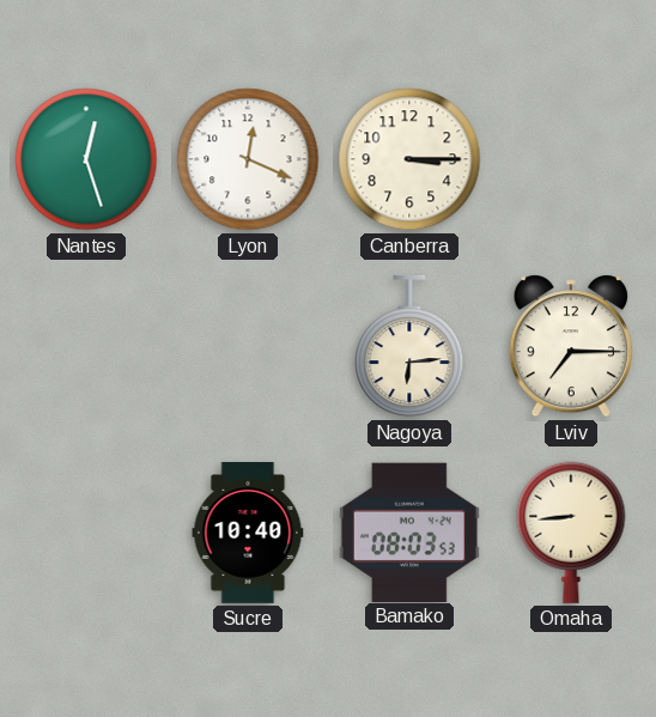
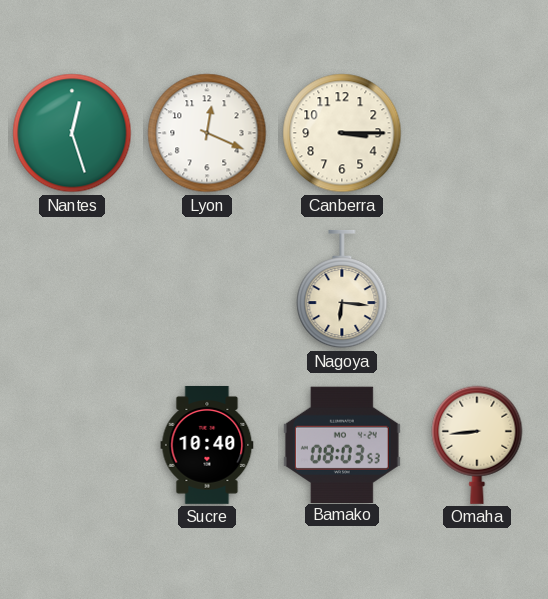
Nagoya: 6:14 -> 6:16 (342, 289)
Lviv: 7:15 -> none (571, 346)
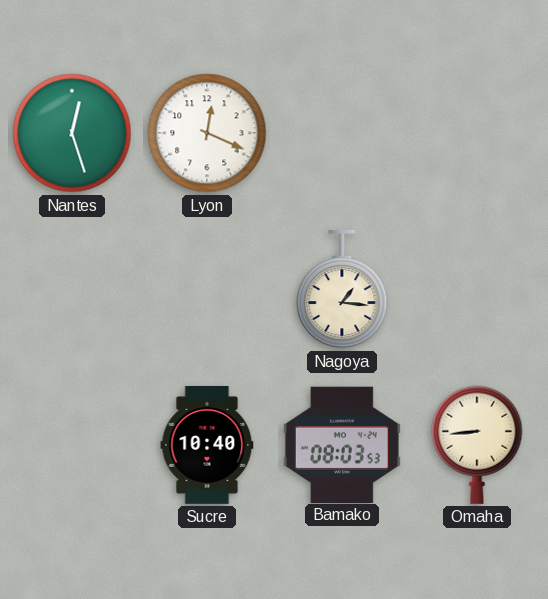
Canberra: 3:15 -> none (342, 133)
Nagoya: 6:16 -> 1:16 (342, 289)
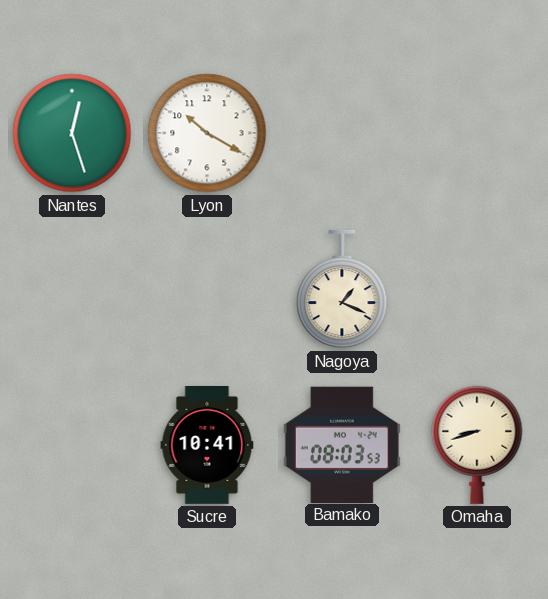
Lyon: 12:19 -> 10:20 (207, 133)
Nagoya: 1:16 -> 1:19 (342, 289)
Sucre: 10:40 -> 10:41 (207, 445)
Omaha: 8:44 -> 8:42 (477, 445)
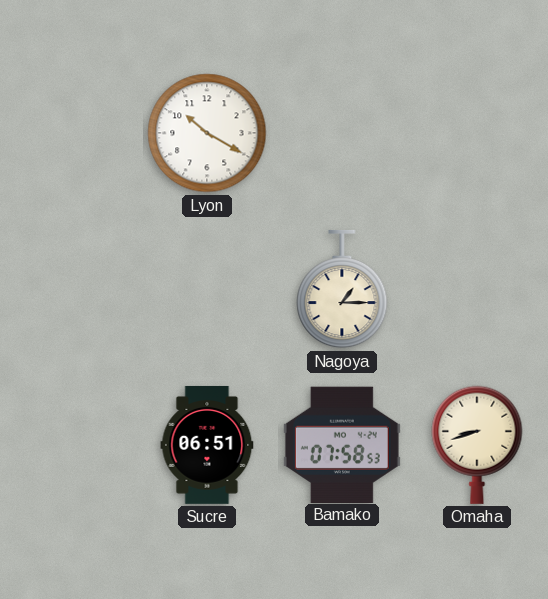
Nantes: 12:27 -> none (72, 133)
Nagoya: 1:19 -> 1:15 (342, 289)
Sucre: 10:41 -> 06:51 (207, 445)
Bamako: 08:03 -> 07:58 (342, 444)
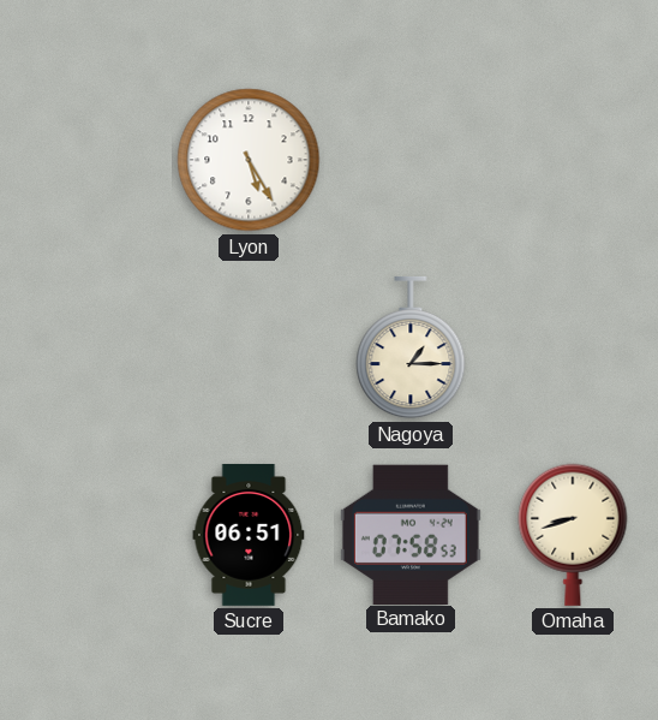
Lyon: 10:20 -> 5:25 (249, 160)
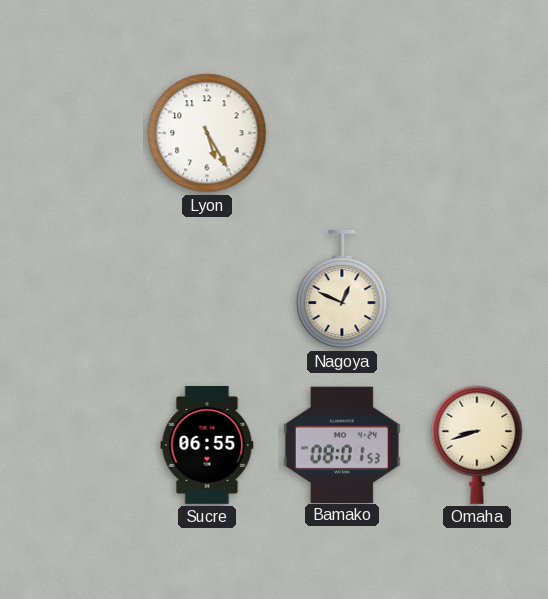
Nagoya: 1:15 -> 12:49 (342, 289)
Sucre: 06:51 -> 06:55 (207, 445)
Bamako: 07:58 -> 08:01 (342, 444)
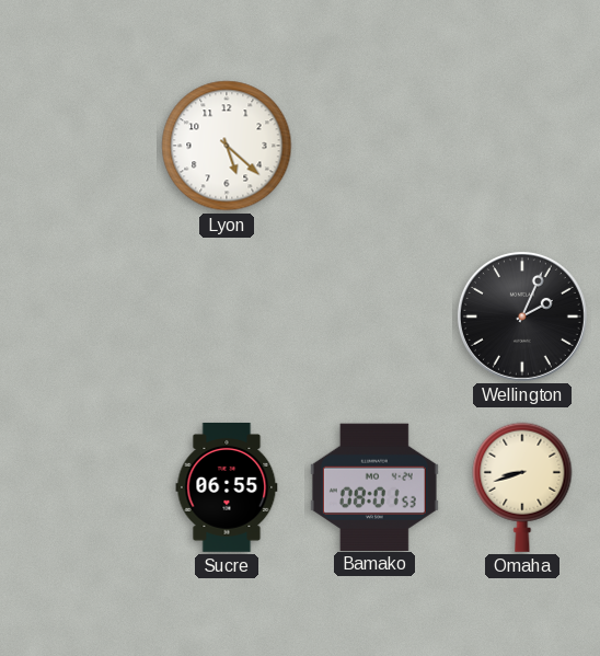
Lyon: 5:25 -> 5:22 (227, 146)
Nagoya: 12:49 -> none (342, 289)
Wellington: none -> 2:04 (522, 317)
